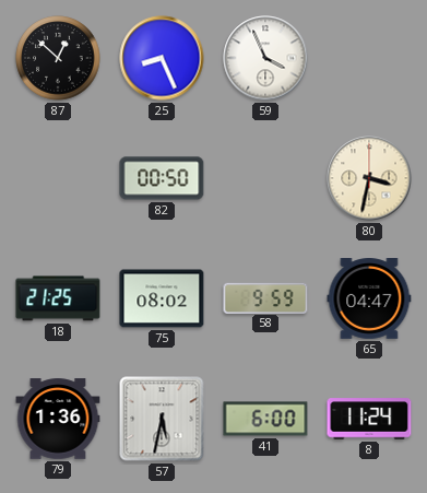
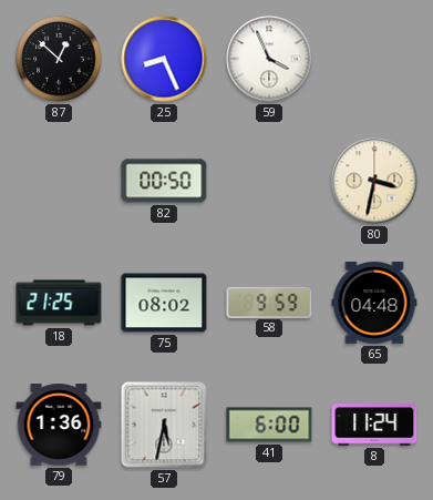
65: 04:47 -> 04:48 (374, 304)
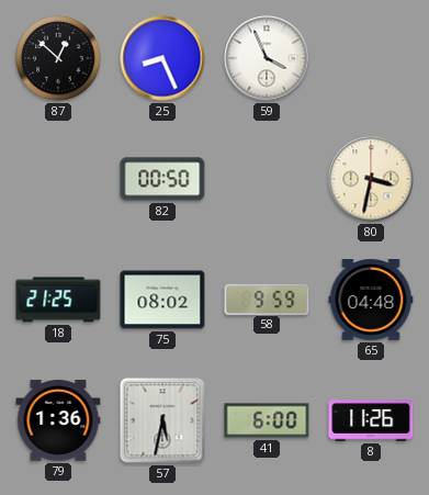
8: 11:24 -> 11:26 (371, 420)
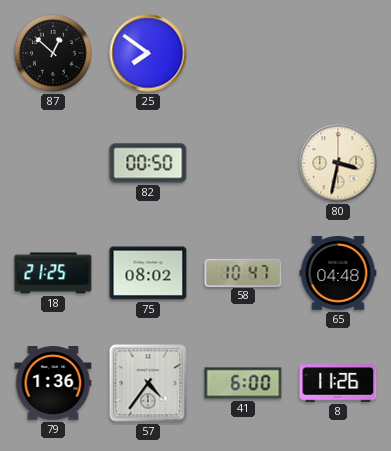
25: 8:26 -> 7:51 (148, 53)
59: 3:56 -> none (267, 58)
58: 9:59 -> 10:47 (243, 272)
57: 5:32 -> 4:36 (148, 383)
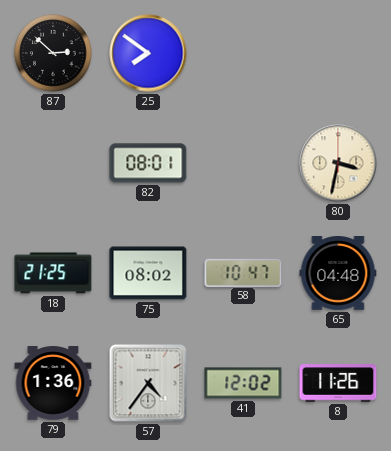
87: 12:52 -> 2:52 (53, 53)
82: 00:50 -> 08:01 (148, 163)
41: 6:00 -> 12:02 (243, 383)
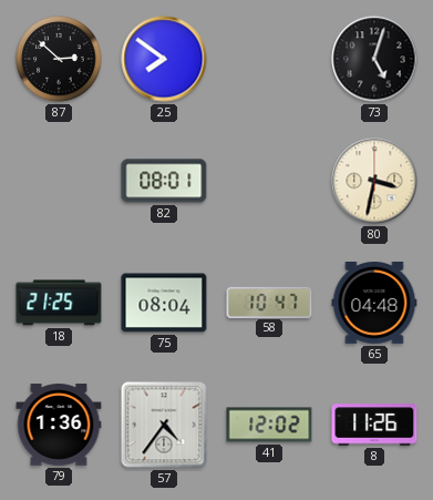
73: none -> 5:03 (374, 59)
75: 08:02 -> 08:04 (164, 303)
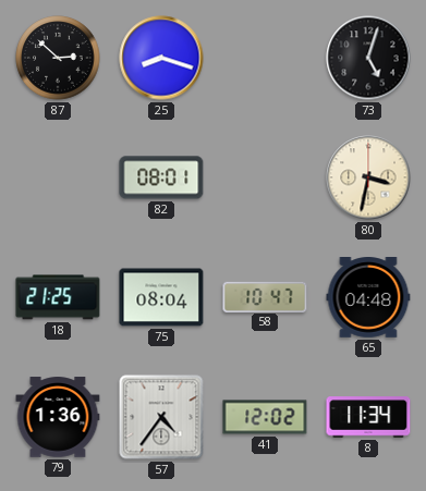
25: 7:51 -> 8:18 (161, 58)
8: 11:26 -> 11:34 (368, 417)
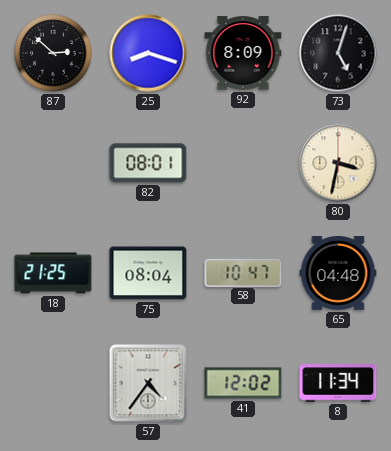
92: none -> 8:09 (243, 53)
79: 1:36 -> none (58, 417)
